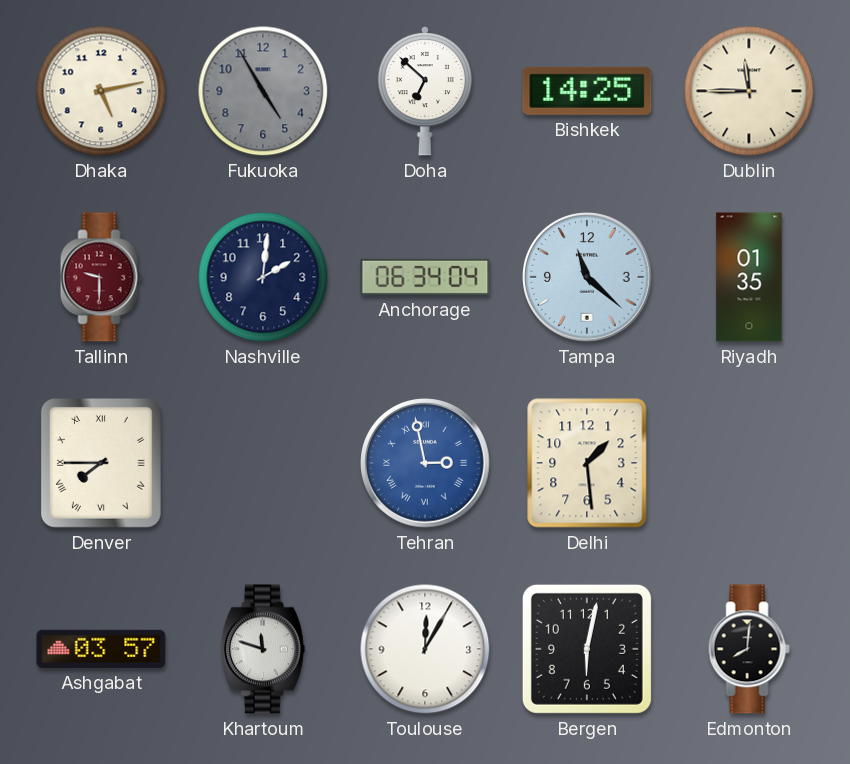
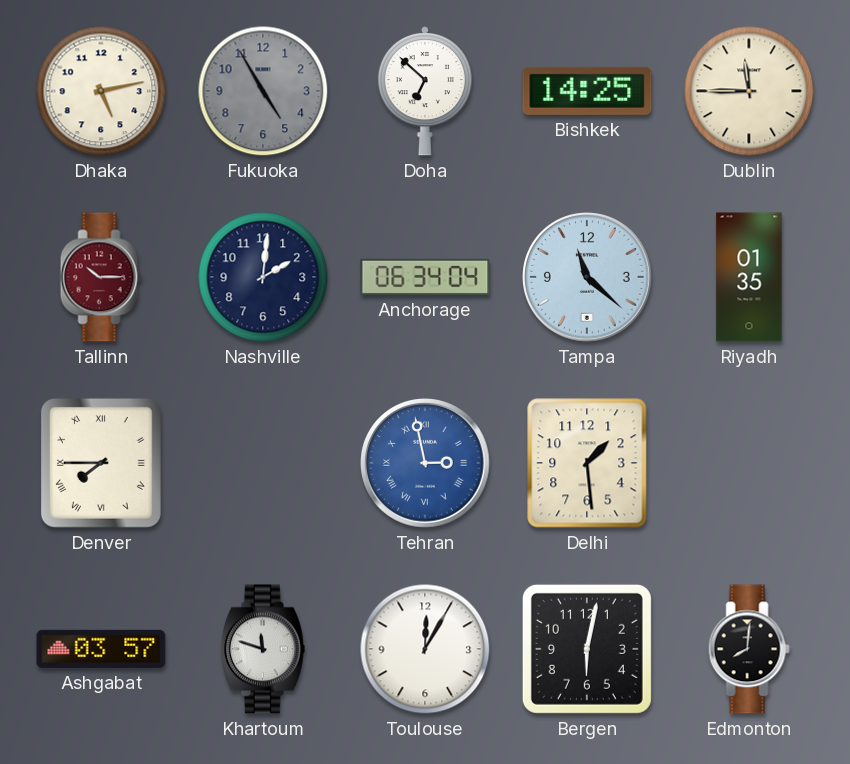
Tallinn: 9:30 -> 10:15 (101, 277)
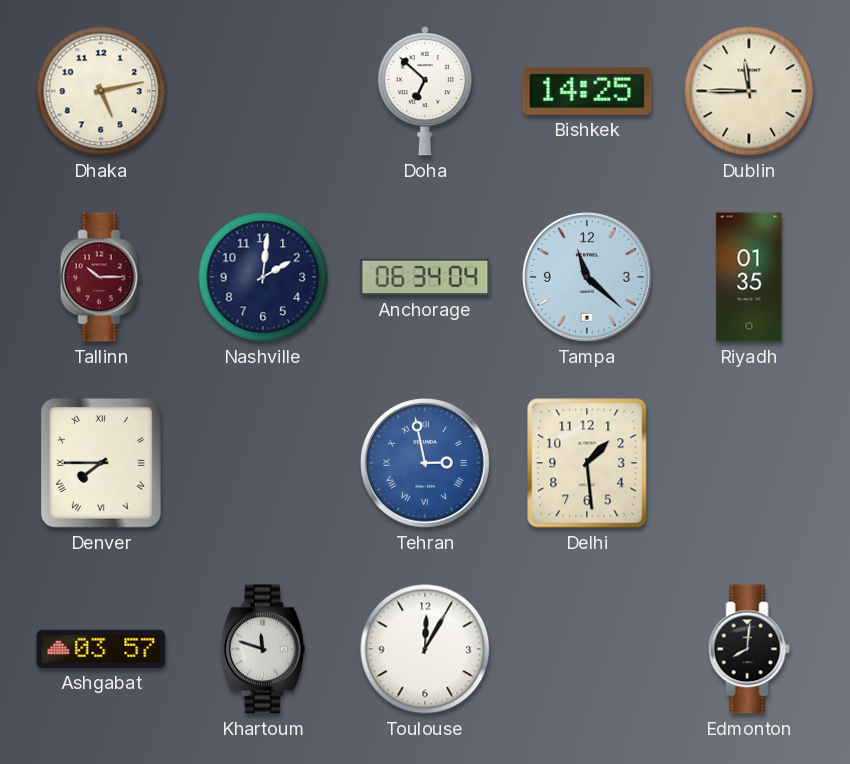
Fukuoka: 4:55 -> none (263, 91)
Bergen: 6:02 -> none (587, 649)
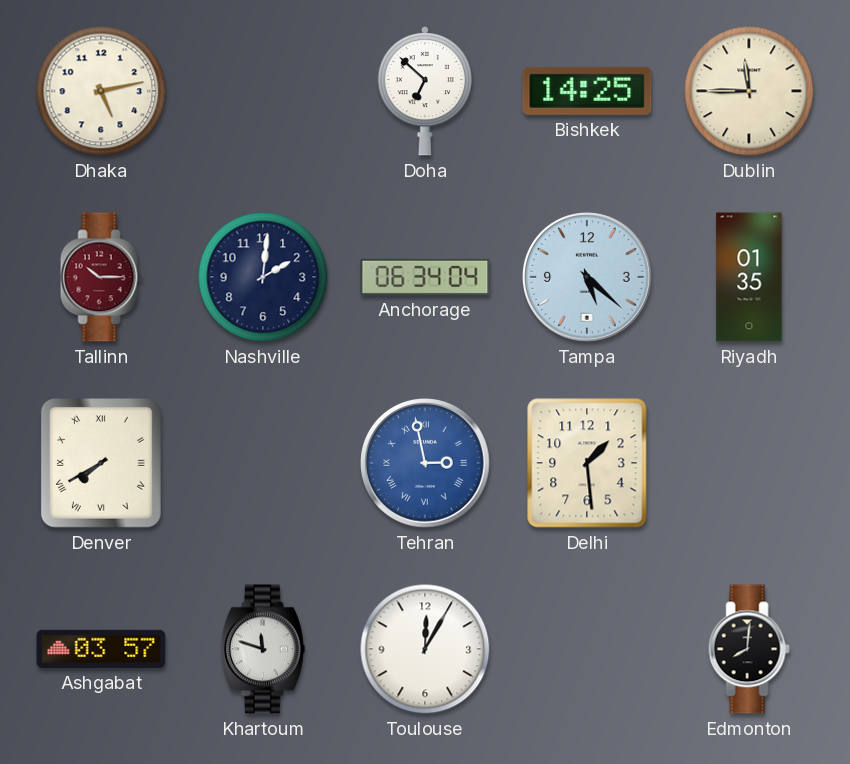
Tampa: 11:22 -> 5:22 (587, 277)
Denver: 7:45 -> 7:40 (101, 463)
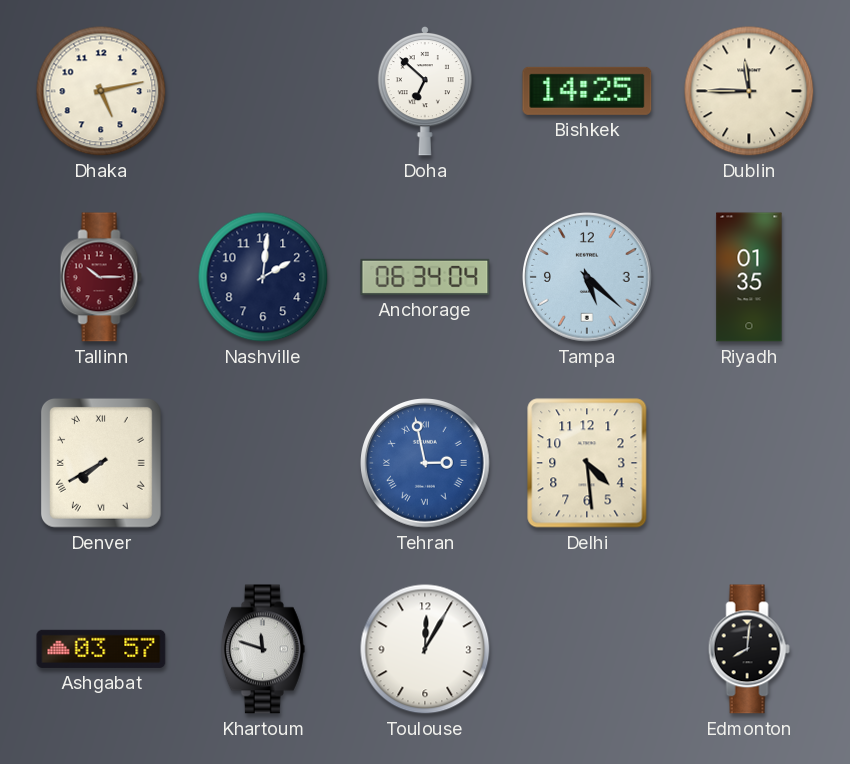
Delhi: 1:29 -> 4:29 (587, 463)
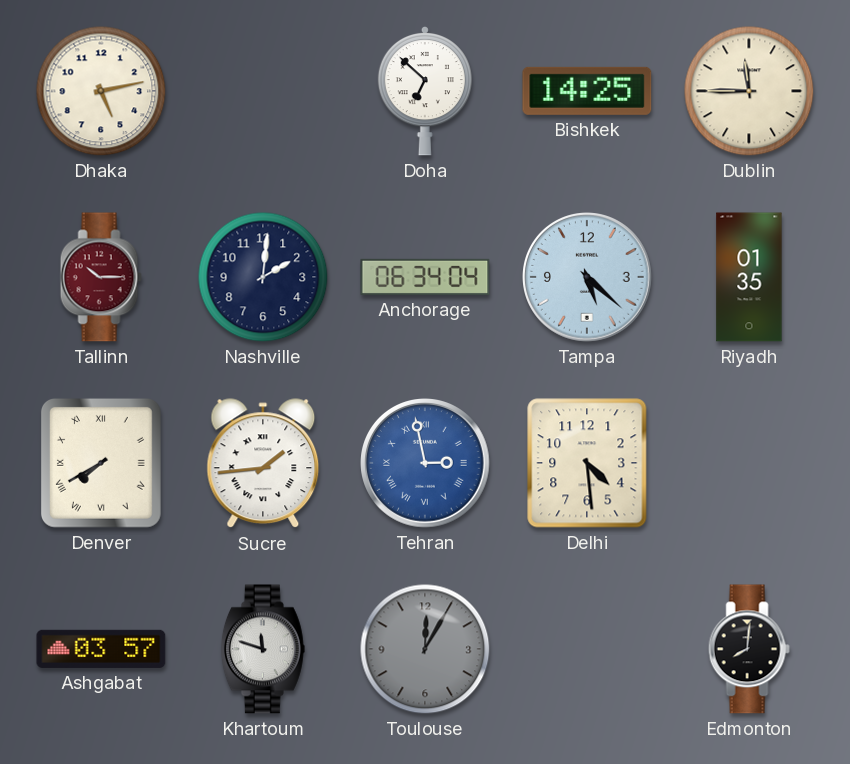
Sucre: none -> 1:44 (263, 464)
Toulouse dial: white -> grey (425, 649)
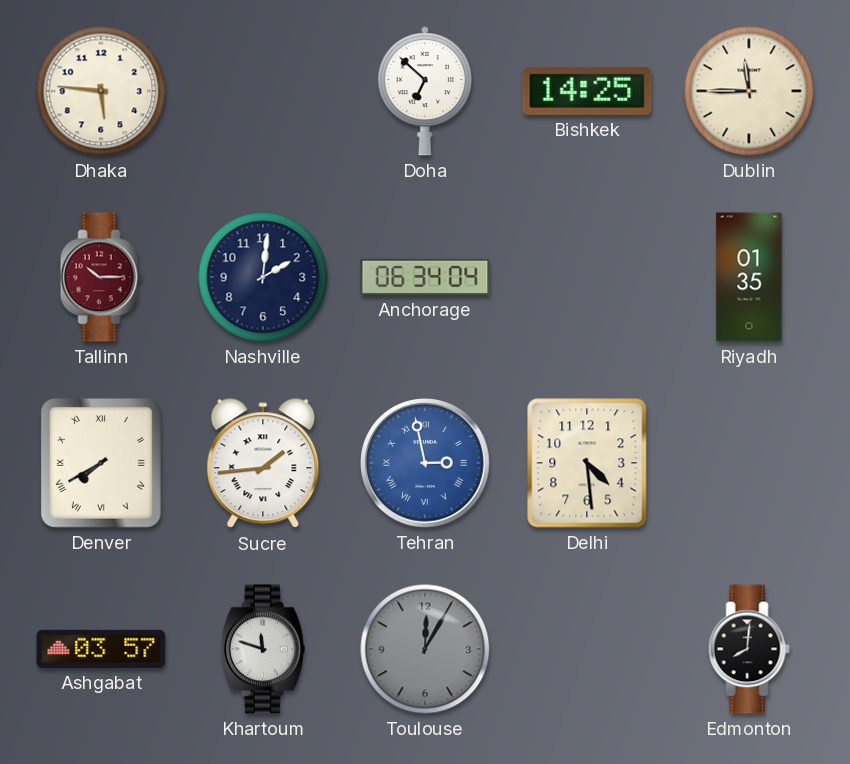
Dhaka: 5:13 -> 5:46 (101, 91)
Tampa: 5:22 -> none (587, 277)
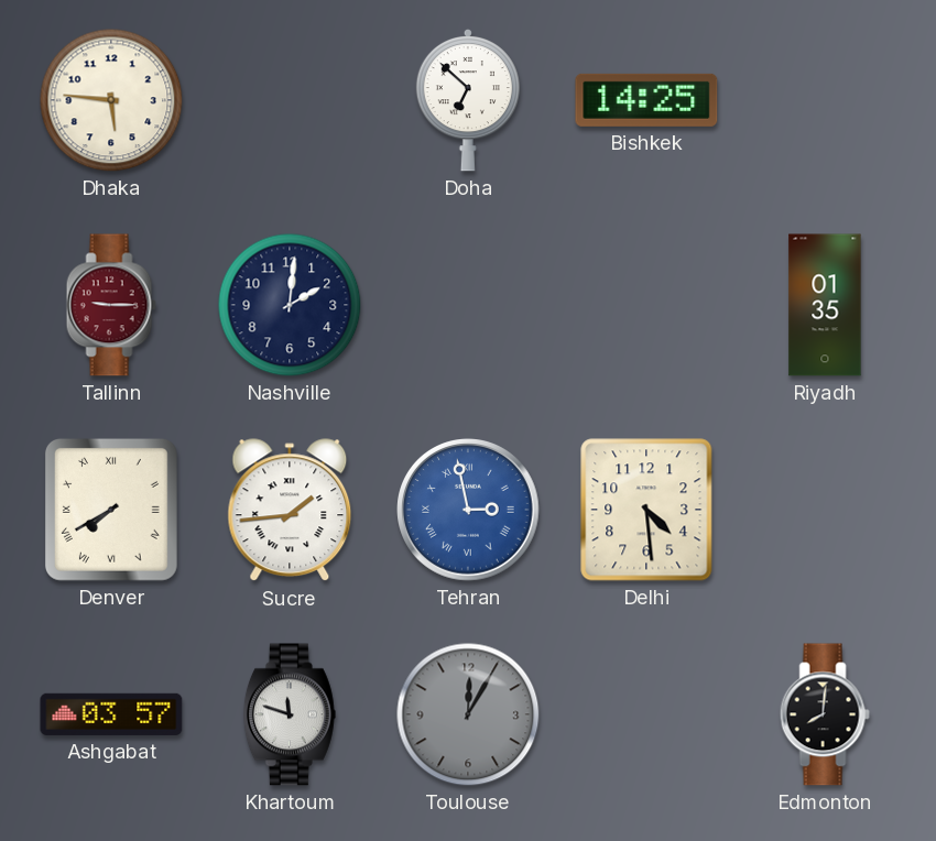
Dublin: 11:45 -> none (749, 91)
Tallinn: 10:15 -> 9:15 (111, 305)
Anchorage: 06:34 -> none (425, 277)
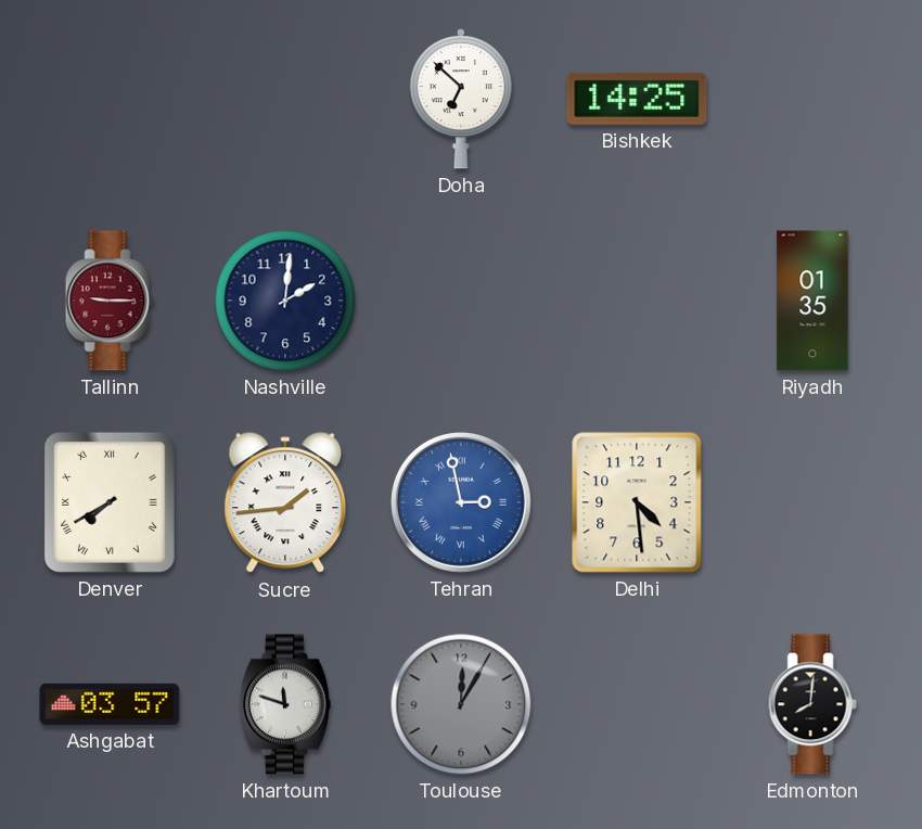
Dhaka: 5:46 -> none (111, 100)
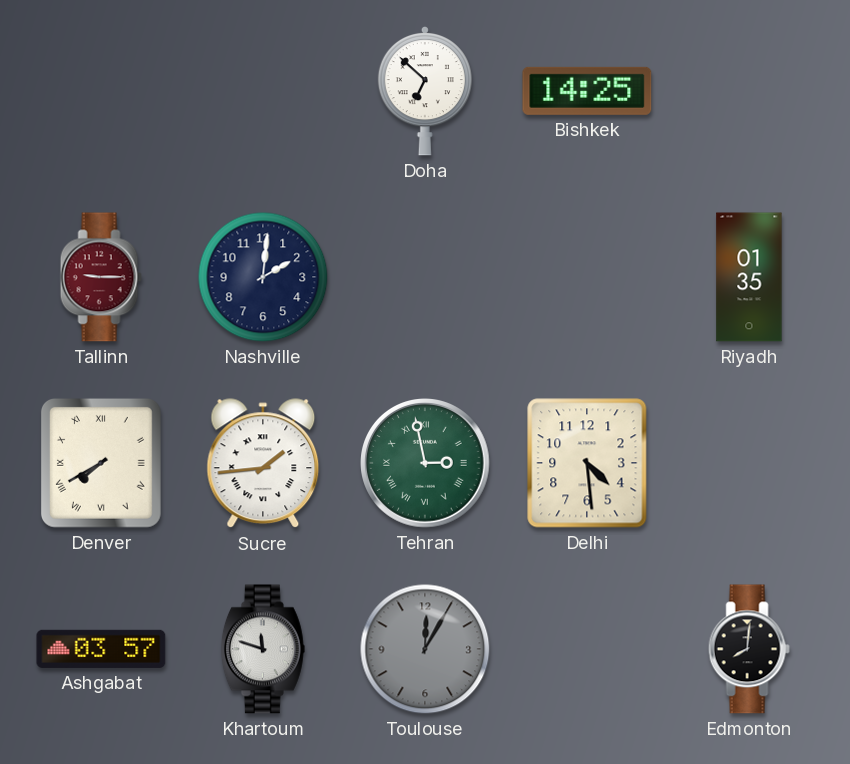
Tehran dial: blue -> green (425, 463)
